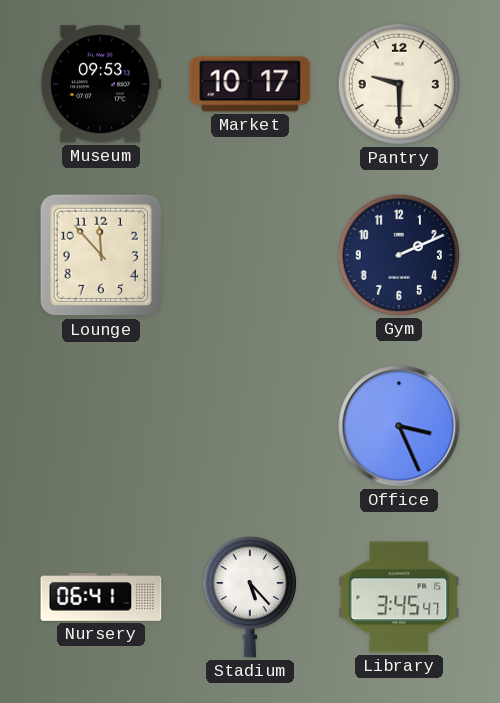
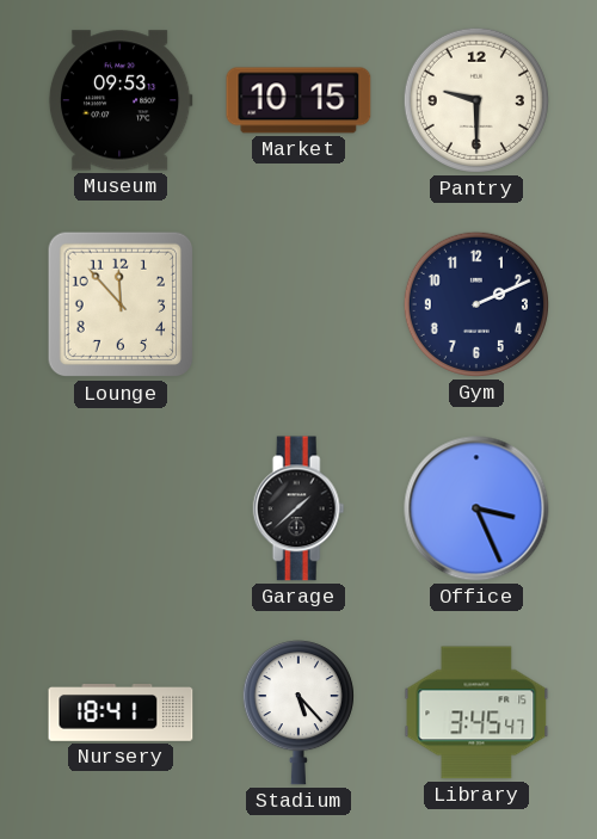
Market: 10:17 -> 10:15 (298, 100)
Garage: none -> 1:38 (298, 508)
Nursery: 06:41 -> 18:41 (121, 714)
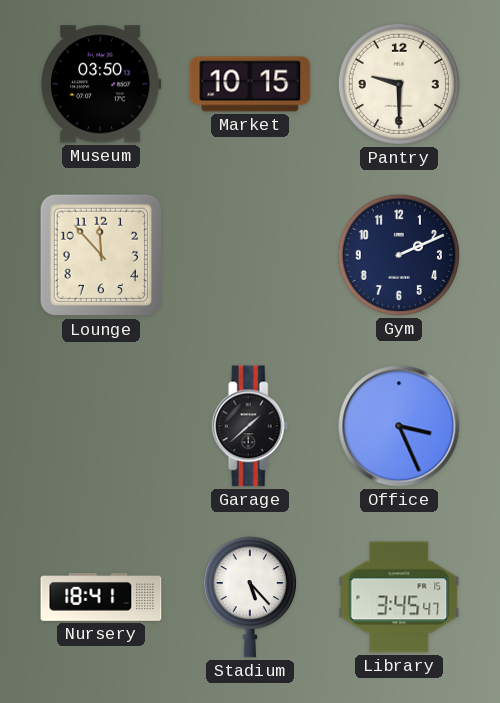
Museum: 09:53 -> 03:50 (101, 84)
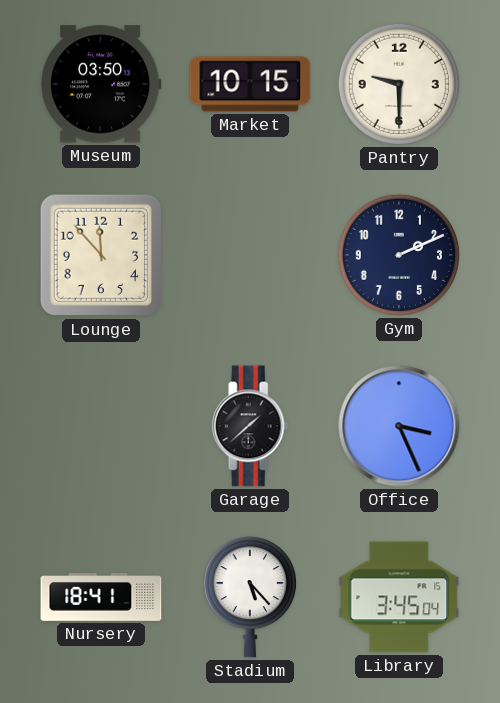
Library: 3:45:47 -> 3:45:04 (399, 597)
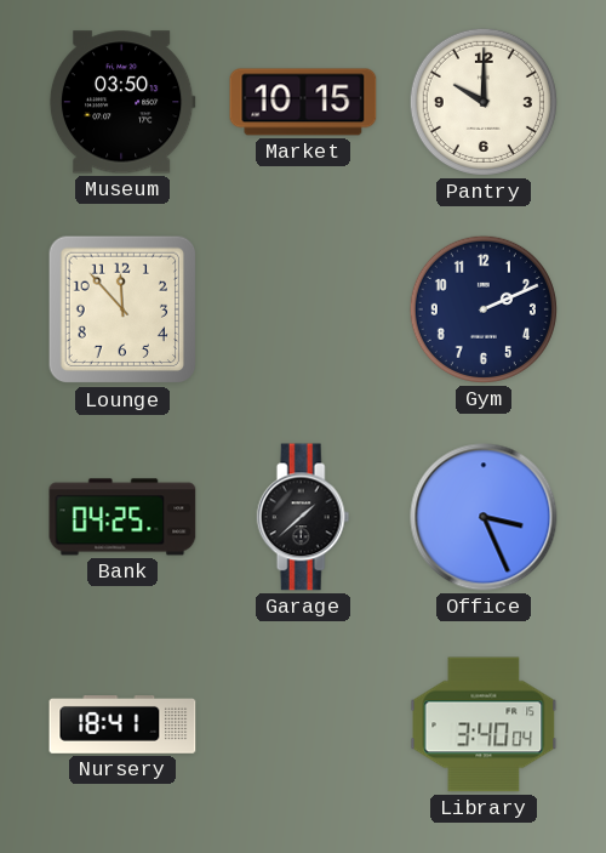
Pantry: 9:30 -> 10:00 (484, 102)
Bank: none -> 04:25 (122, 517)
Stadium: 5:23 -> none (250, 597)
Library: 3:45 -> 3:40 (484, 724)
